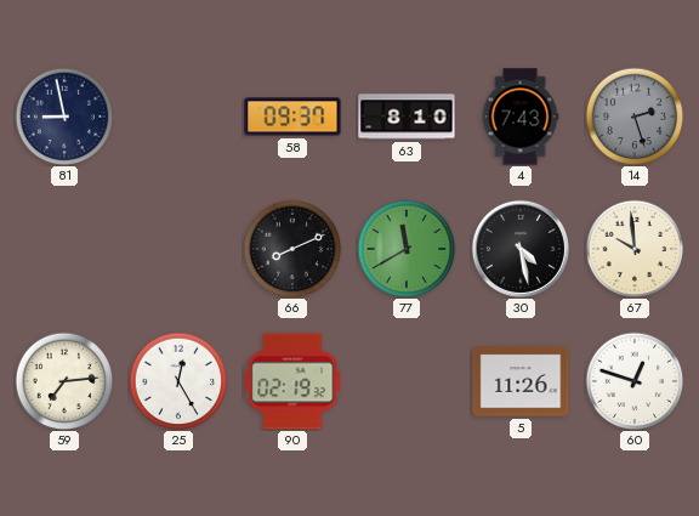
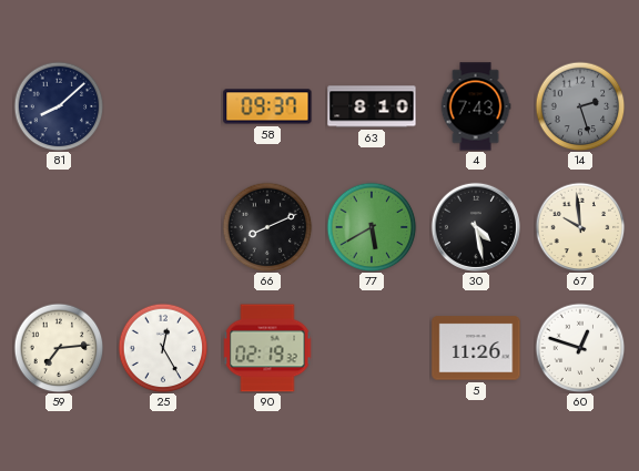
81: 8:58 -> 8:08 (59, 106)
77: 11:40 -> 5:40 (372, 227)
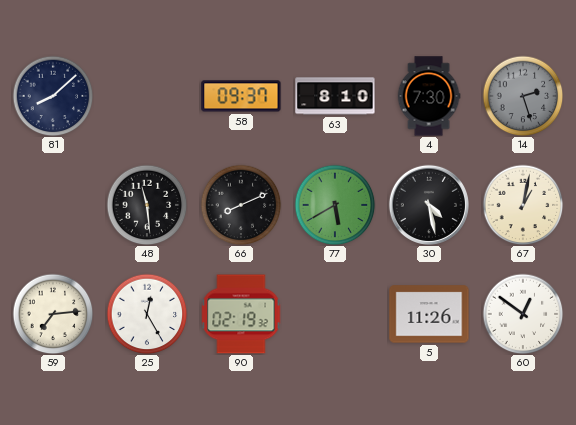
4: 7:43 -> 7:30 (429, 96)
48: none -> 11:29 (147, 205)
67: 9:59 -> 1:02 (523, 205)
60: 12:48 -> 12:51 (523, 314)
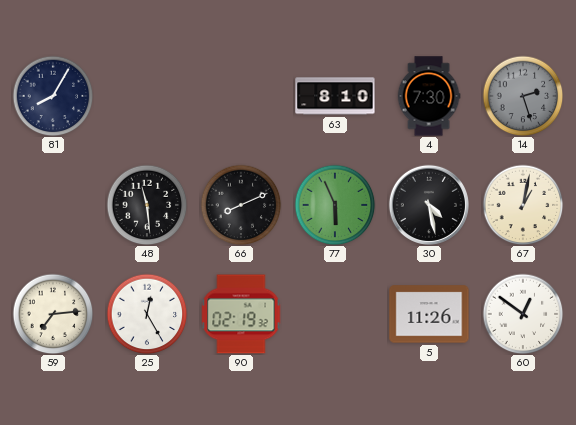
81: 8:08 -> 8:05 (53, 96)
58: 09:37 -> none (241, 96)
77: 5:40 -> 5:56 (335, 205)
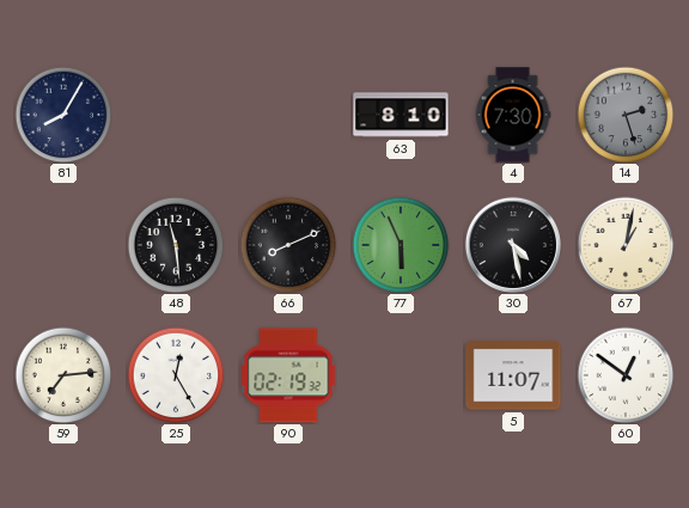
5: 11:26 -> 11:07 (513, 375)
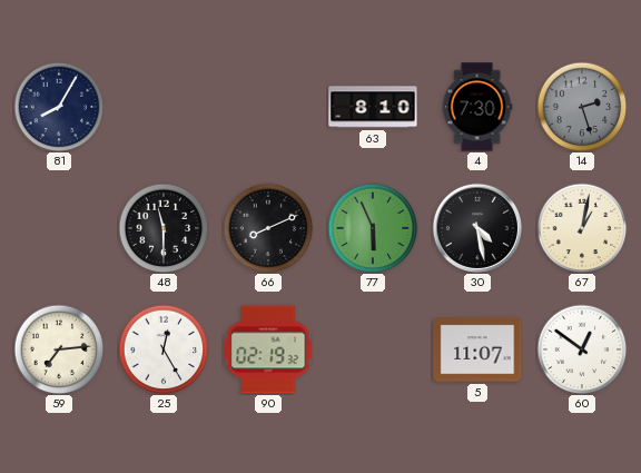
48: 11:29 -> 11:30 (164, 228)
